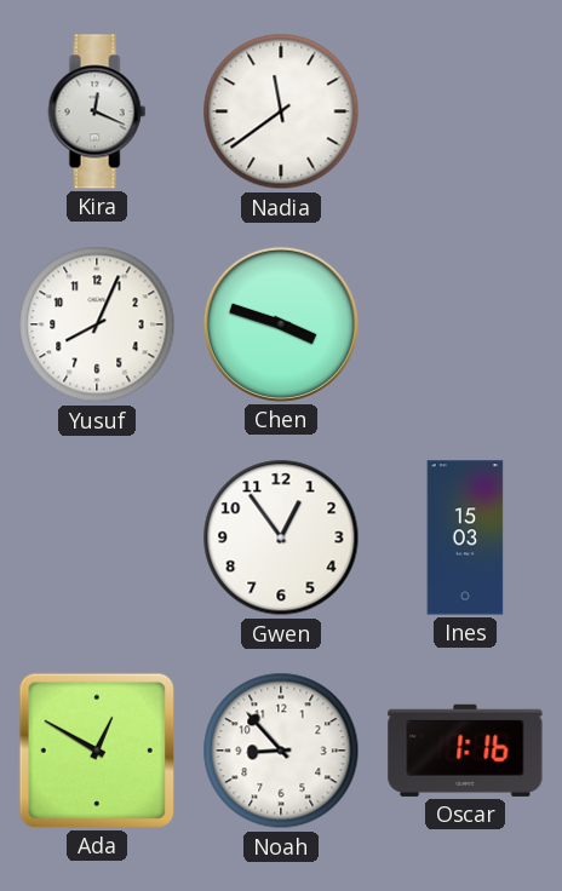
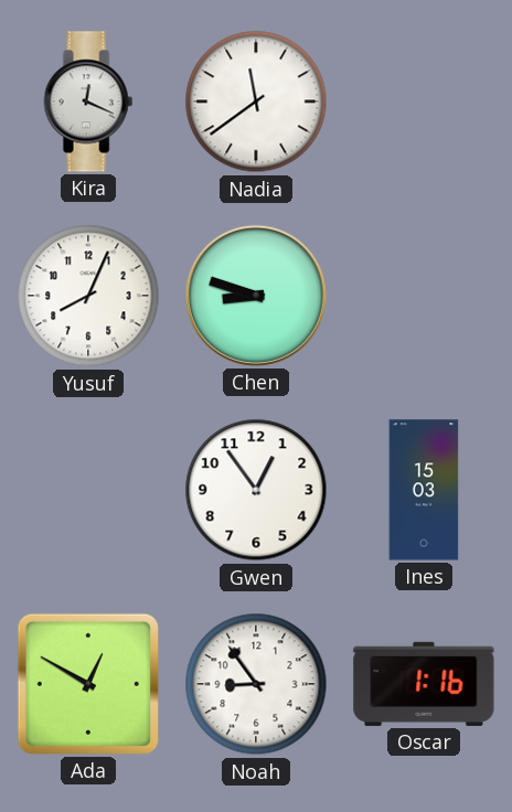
Chen: 3:48 -> 8:48 (256, 296)
Noah: 8:53 -> 8:54 (256, 684)
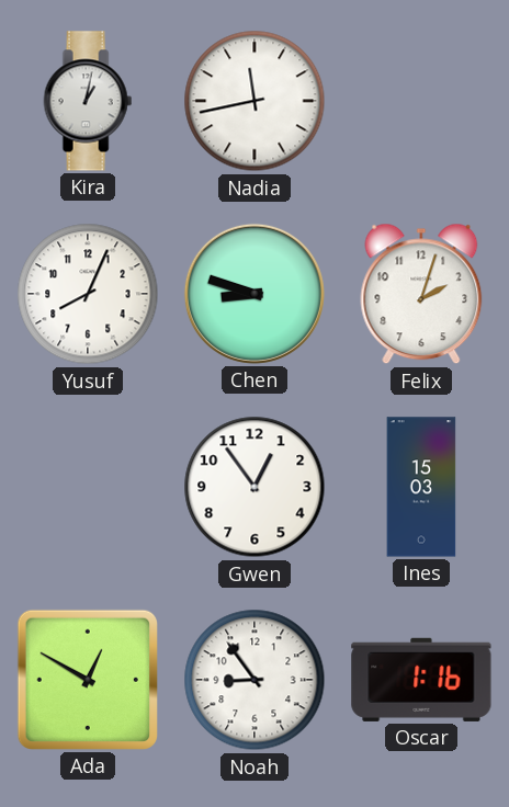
Kira: 12:19 -> 1:02 (88, 101)
Nadia: 11:39 -> 11:43 (255, 101)
Felix: none -> 2:03 (421, 294)
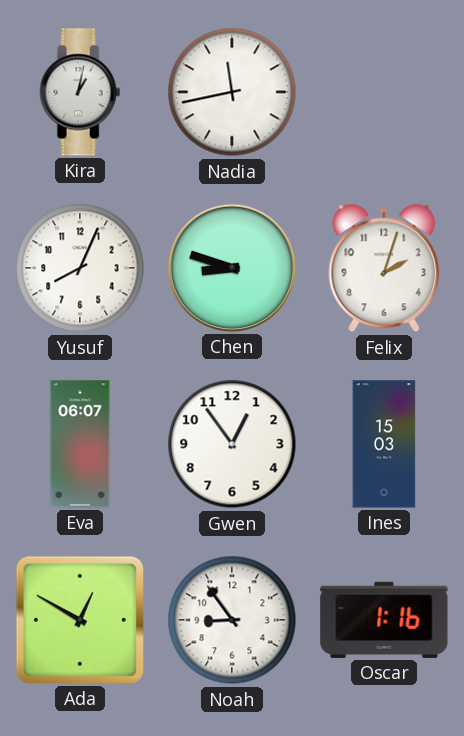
Eva: none -> 06:07 (80, 444)
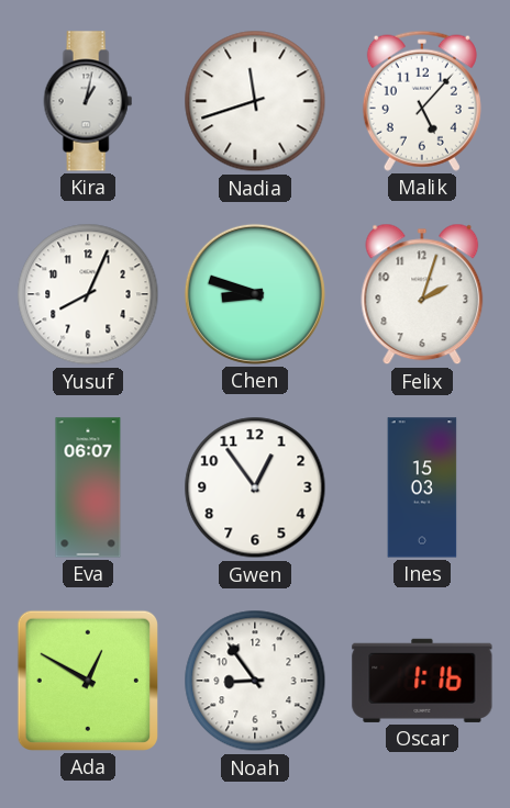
Nadia: 11:43 -> 11:42 (255, 101)
Malik: none -> 5:07 (422, 101)
